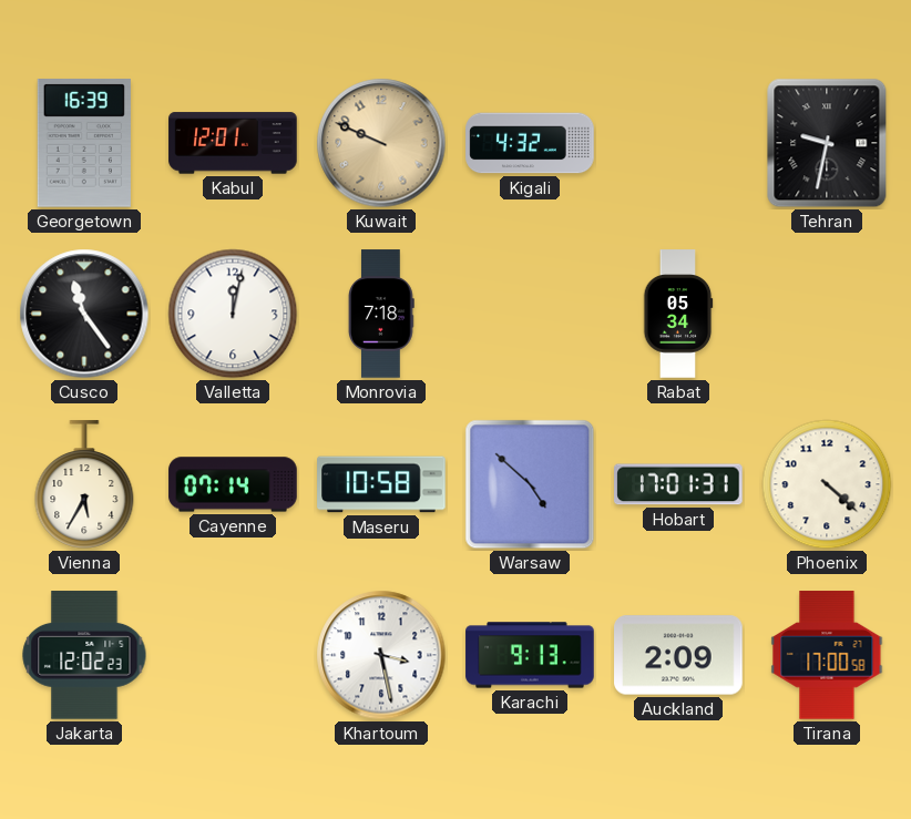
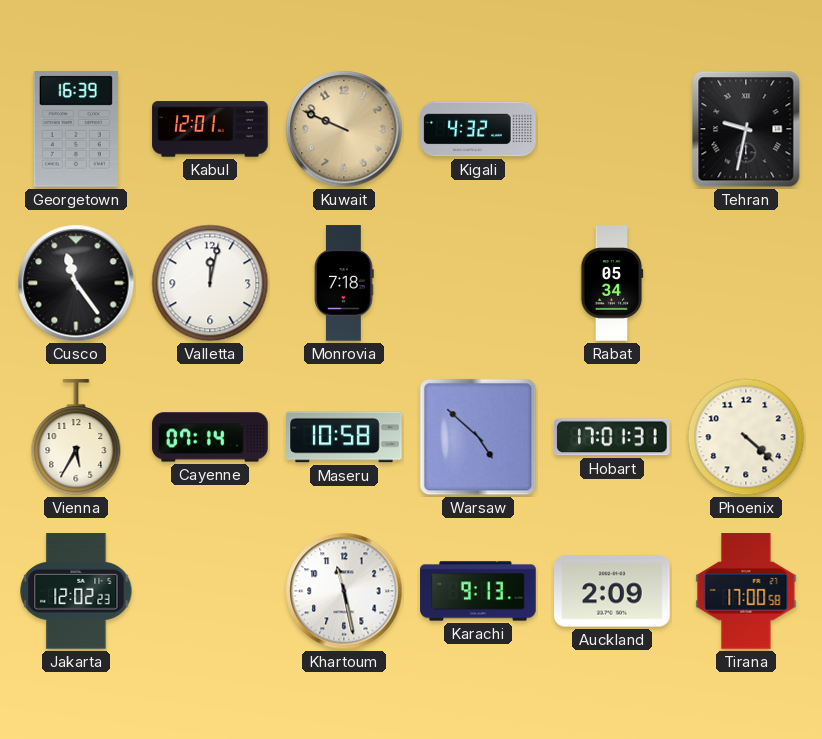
Khartoum: 3:28 -> 11:28 (344, 591)
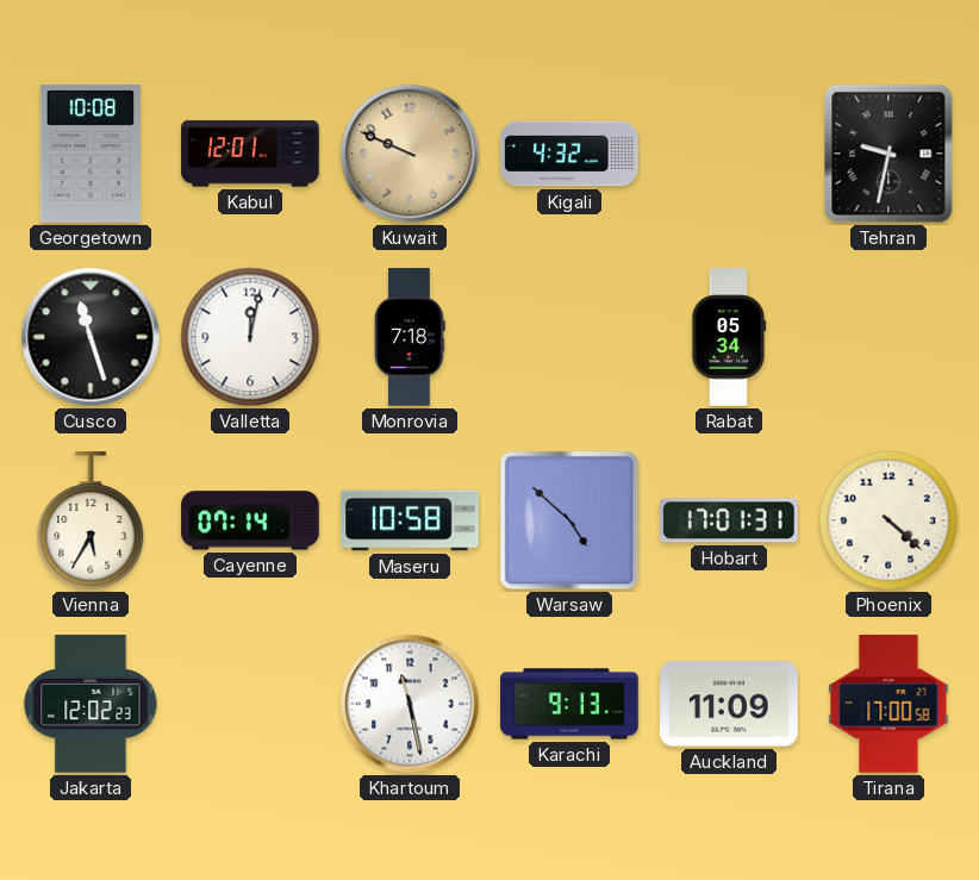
Georgetown: 16:39 -> 10:08 (91, 155)
Cusco: 11:24 -> 11:27 (91, 337)
Auckland: 2:09 -> 11:09 (729, 704)
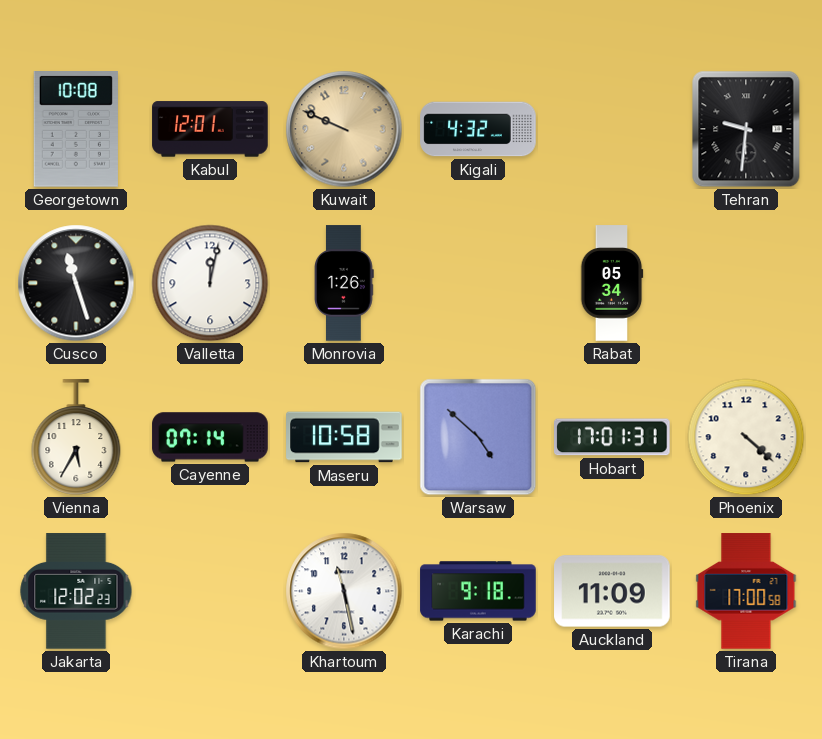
Tehran: 9:32 -> 9:31 (746, 129)
Monrovia: 7:18 -> 1:26 (345, 283)
Karachi: 9:13 -> 9:18 (478, 591)
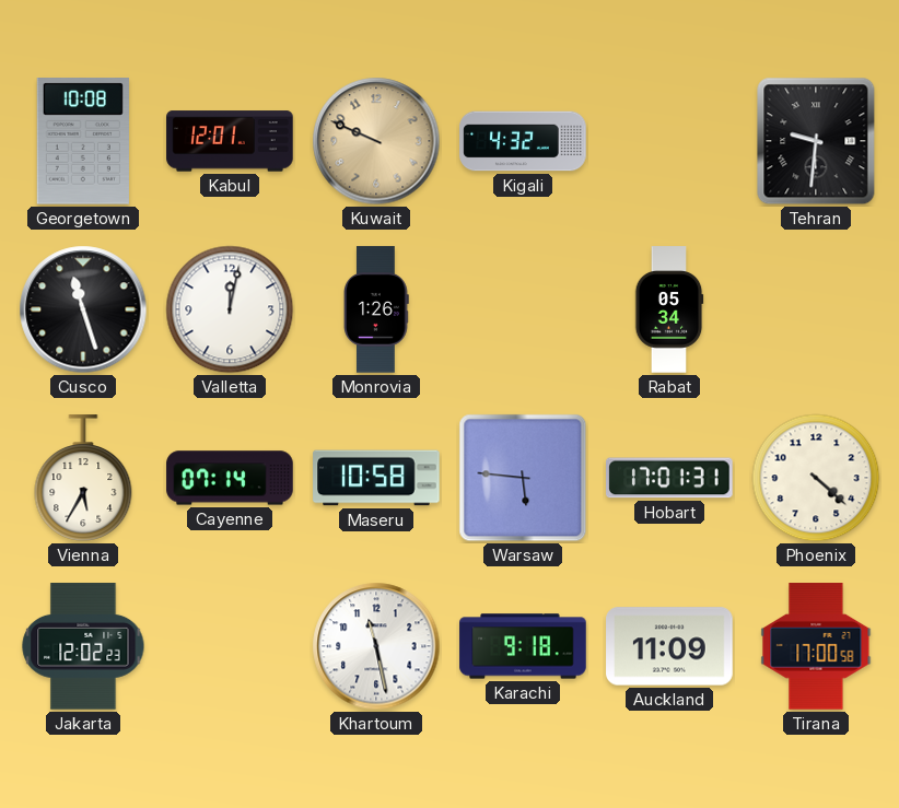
Warsaw: 4:52 -> 5:46 (523, 478)
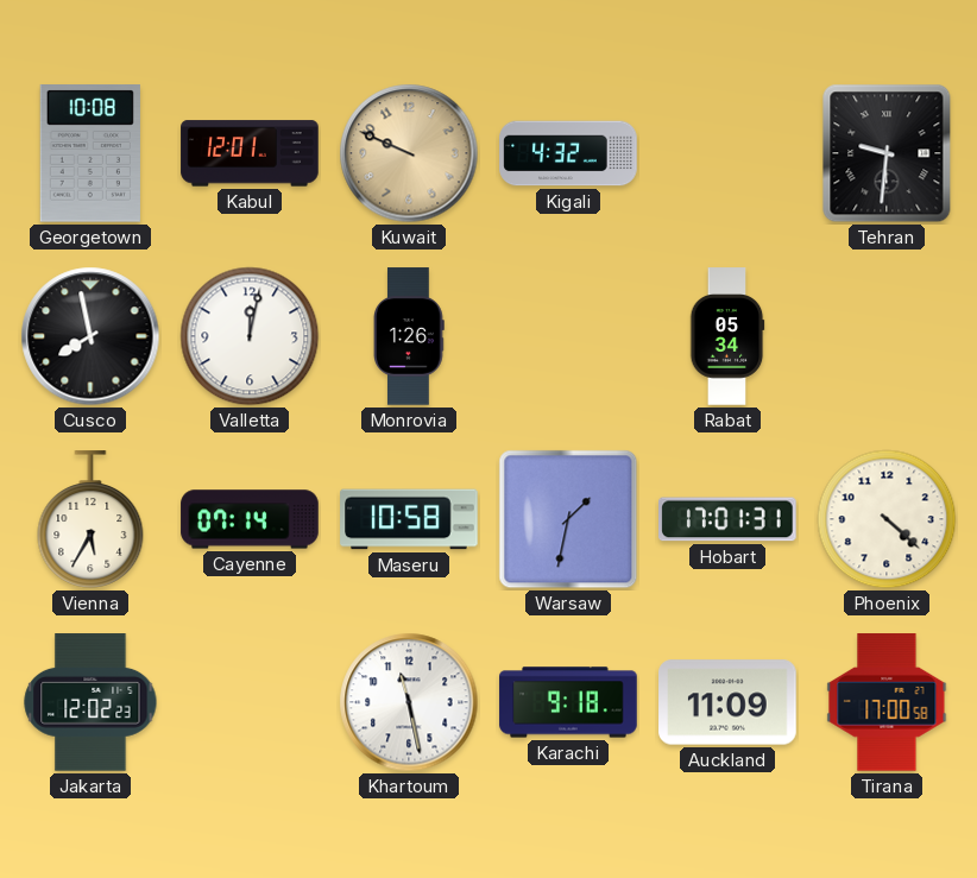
Cusco: 11:27 -> 7:58 (90, 336)
Warsaw: 5:46 -> 1:32 (568, 519)
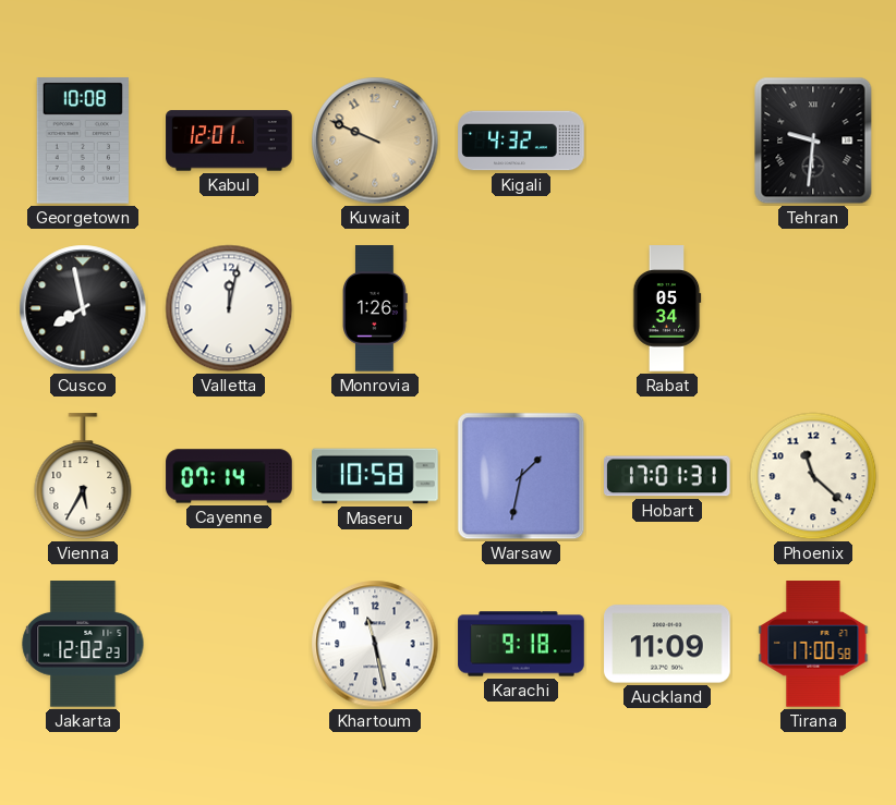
Phoenix: 4:22 -> 11:22 (813, 476)
